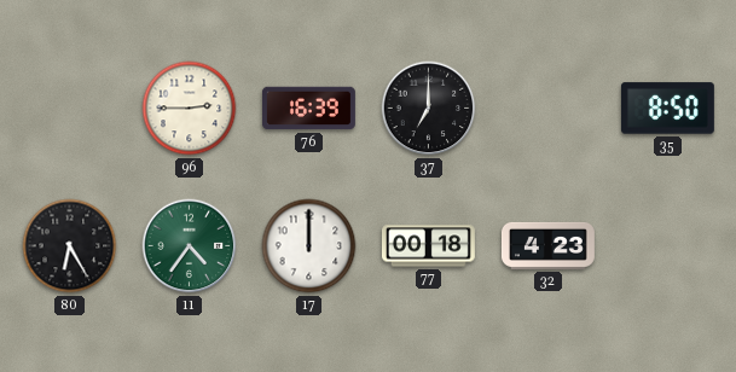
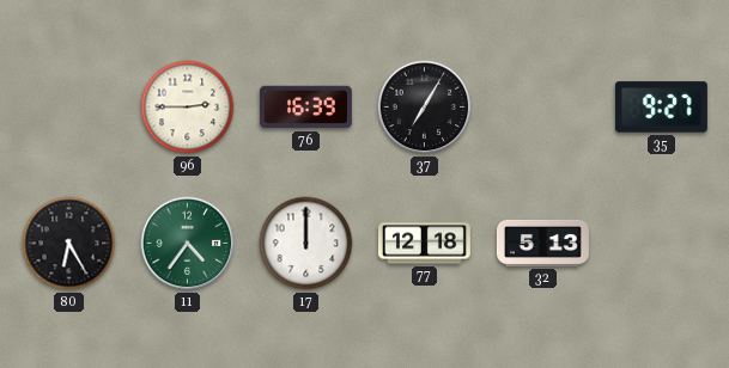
37: 7:00 -> 7:05 (425, 108)
35: 8:50 -> 9:27 (661, 108)
77: 00:18 -> 12:18 (424, 244)
32: 4:23 -> 5:13 (542, 243)
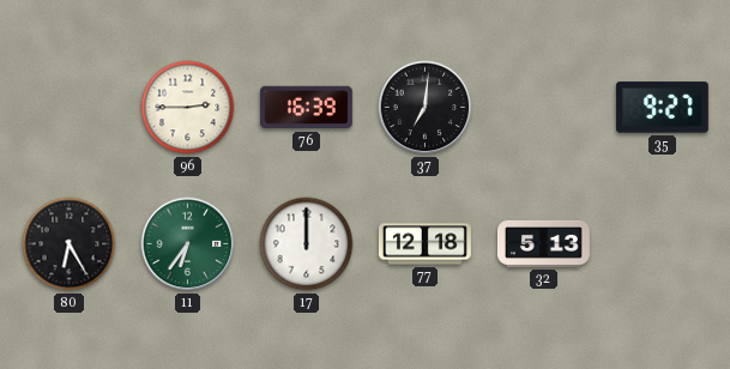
37: 7:05 -> 7:01 (426, 108)
11: 4:36 -> 6:36 (188, 244)
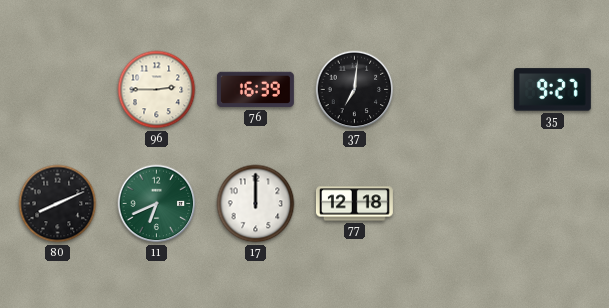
80: 6:25 -> 8:11 (58, 204)
11: 6:36 -> 6:41 (157, 204)
32: 5:13 -> none (543, 243)
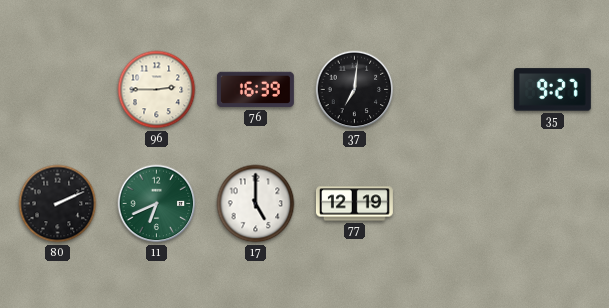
80: 8:11 -> 2:11 (58, 204)
17: 12:00 -> 5:00 (256, 204)
77: 12:18 -> 12:19 (354, 204)
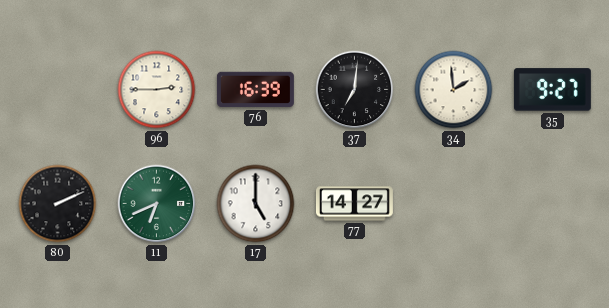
34: none -> 1:59 (454, 90)
77: 12:19 -> 14:27 (354, 204)
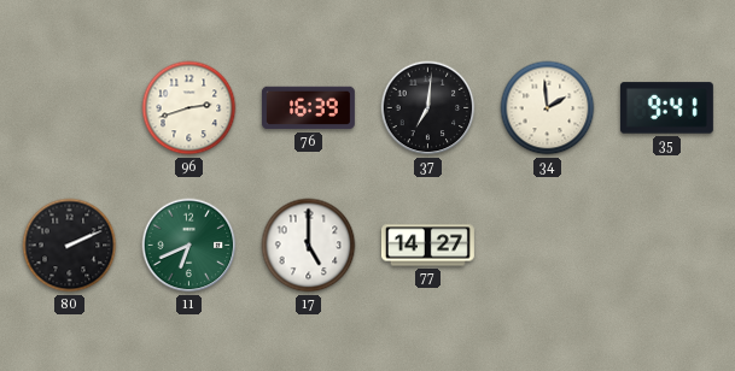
96: 2:45 -> 2:42 (189, 108)
35: 9:27 -> 9:41 (666, 108)
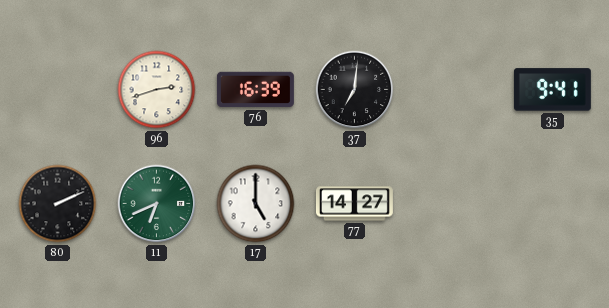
34: 1:59 -> none (548, 108)
